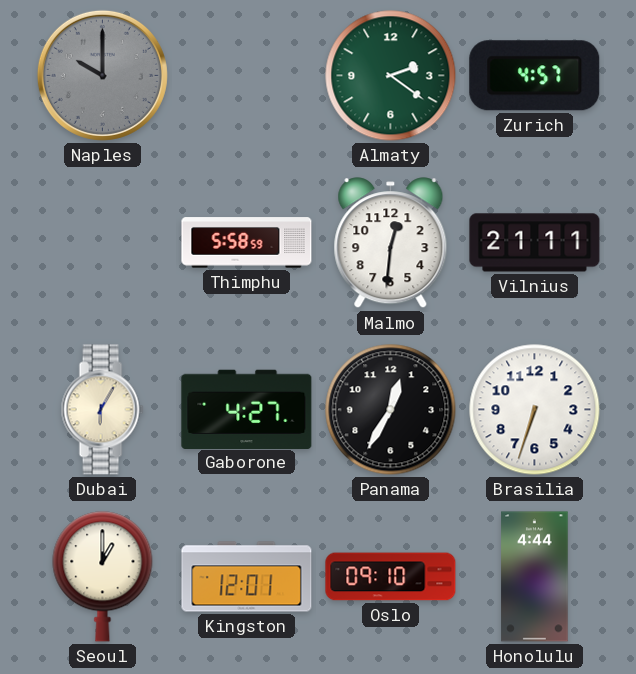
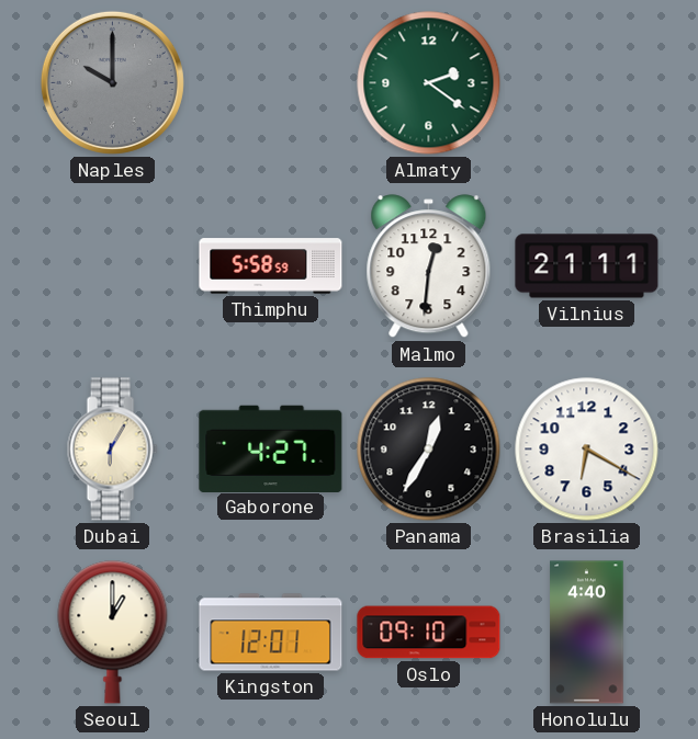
Zurich: 4:57 -> none (535, 76)
Brasilia: 6:33 -> 6:20 (587, 450)
Honolulu: 4:44 -> 4:40 (587, 633)
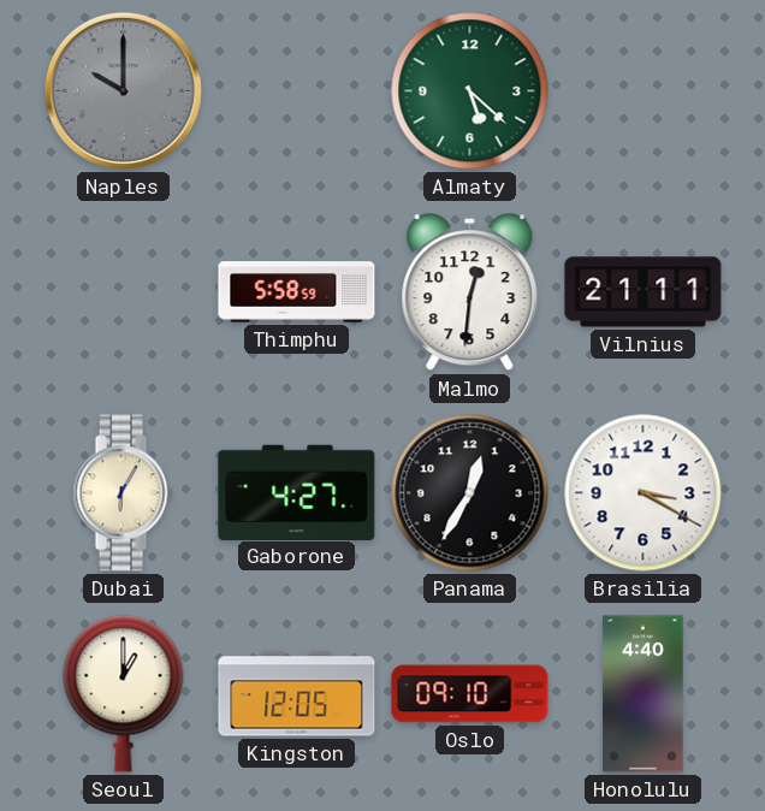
Almaty: 2:21 -> 5:22 (470, 91)
Brasilia: 6:20 -> 3:20 (644, 493)
Kingston: 12:01 -> 12:05 (297, 694)
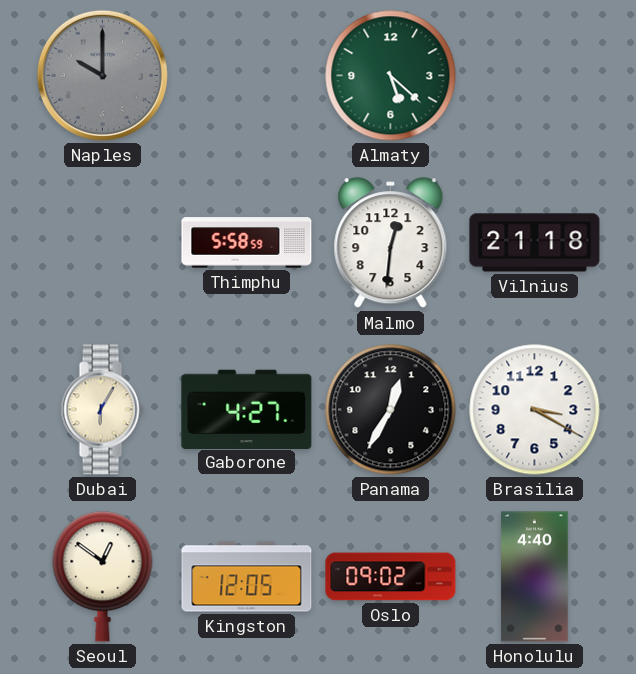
Vilnius: 21:11 -> 21:18 (535, 243)
Seoul: 1:00 -> 12:51 (103, 577)
Oslo: 09:10 -> 09:02 (391, 577)
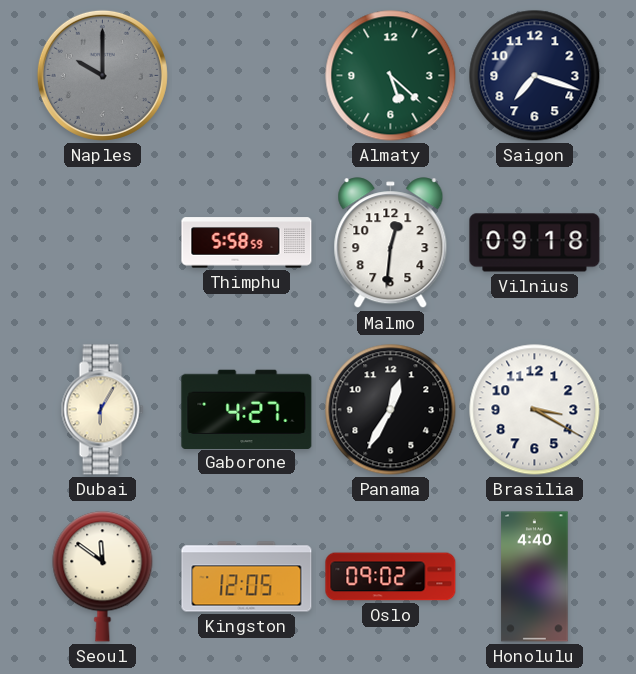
Saigon: none -> 7:18 (535, 76)
Vilnius: 21:18 -> 09:18 (535, 243)
Seoul: 12:51 -> 11:51 (103, 577)
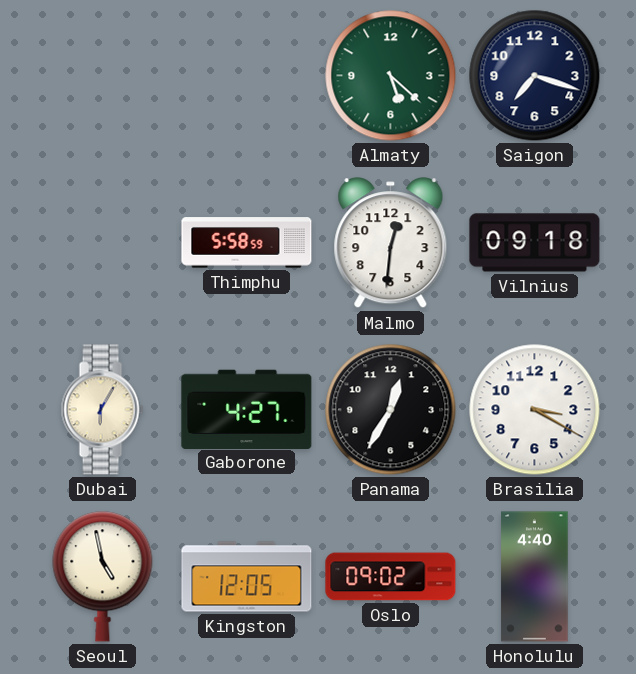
Naples: 10:00 -> none (102, 75)
Seoul: 11:51 -> 4:58 (103, 577)
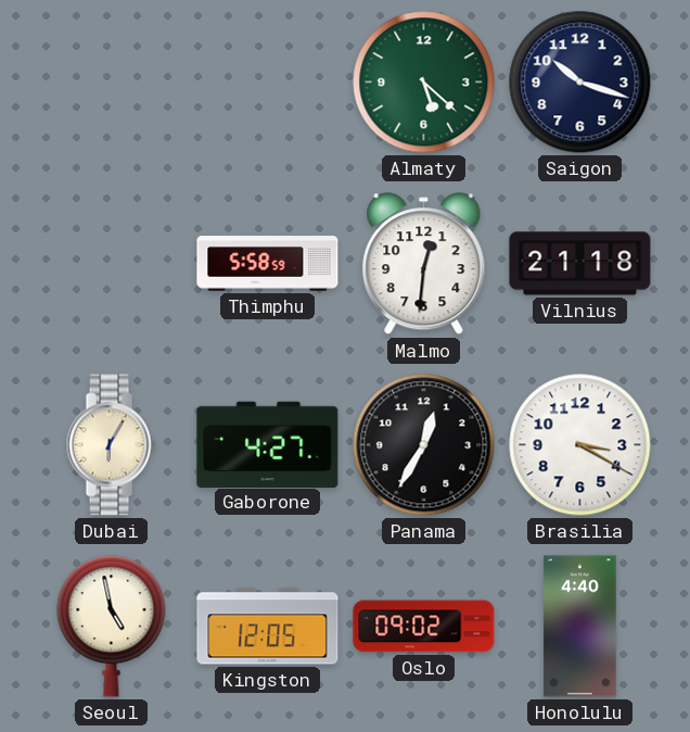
Saigon: 7:18 -> 10:18 (580, 83)
Vilnius: 09:18 -> 21:18 (580, 264)
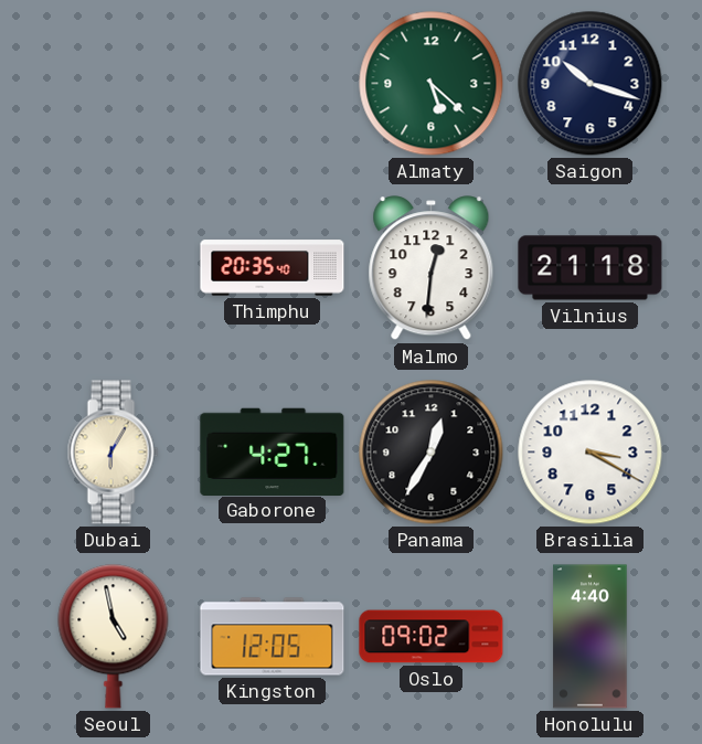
Thimphu: 5:58 -> 20:35 (273, 268)
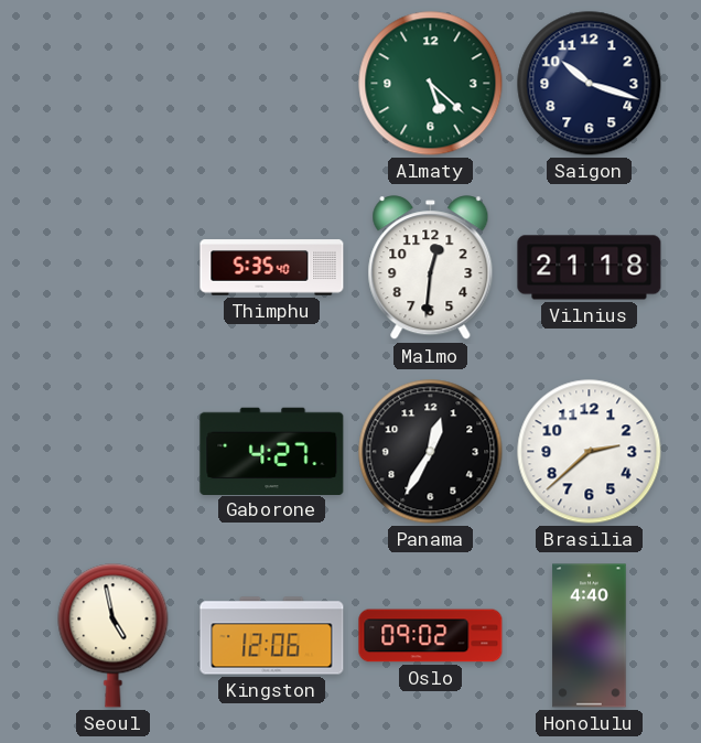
Thimphu: 20:35 -> 5:35 (272, 268)
Dubai: 6:05 -> none (113, 453)
Brasilia: 3:20 -> 2:38 (590, 452)
Kingston: 12:05 -> 12:06 (272, 636)
